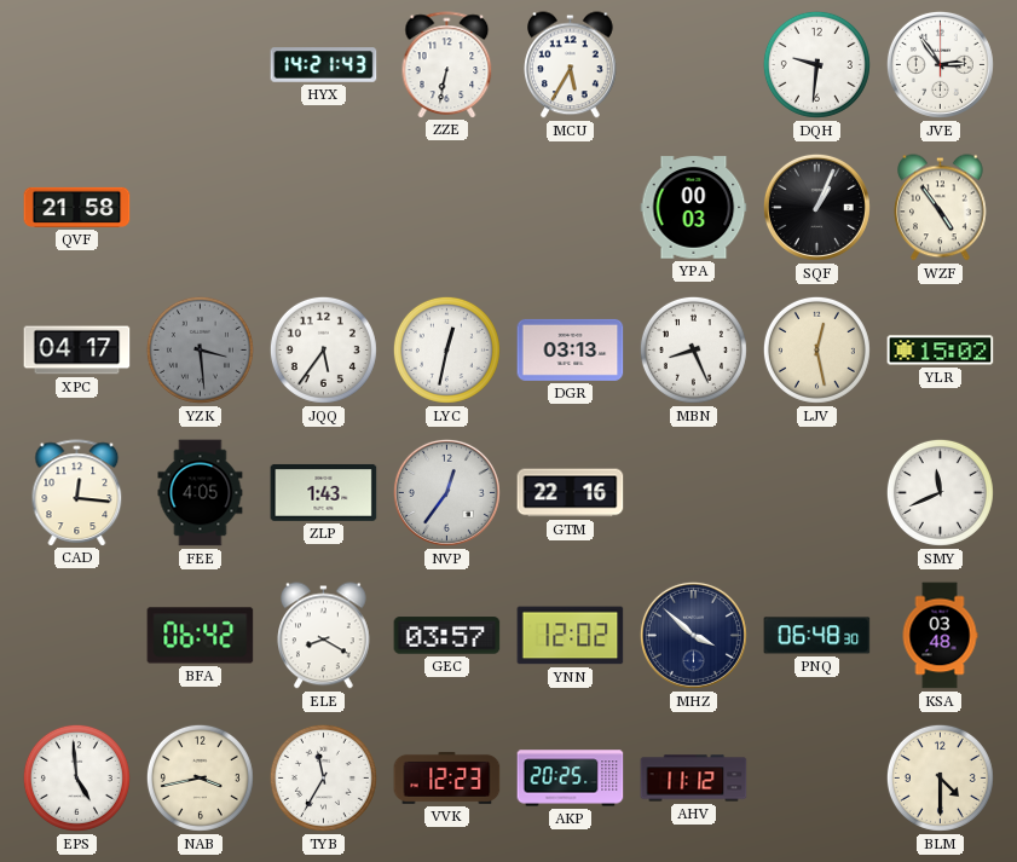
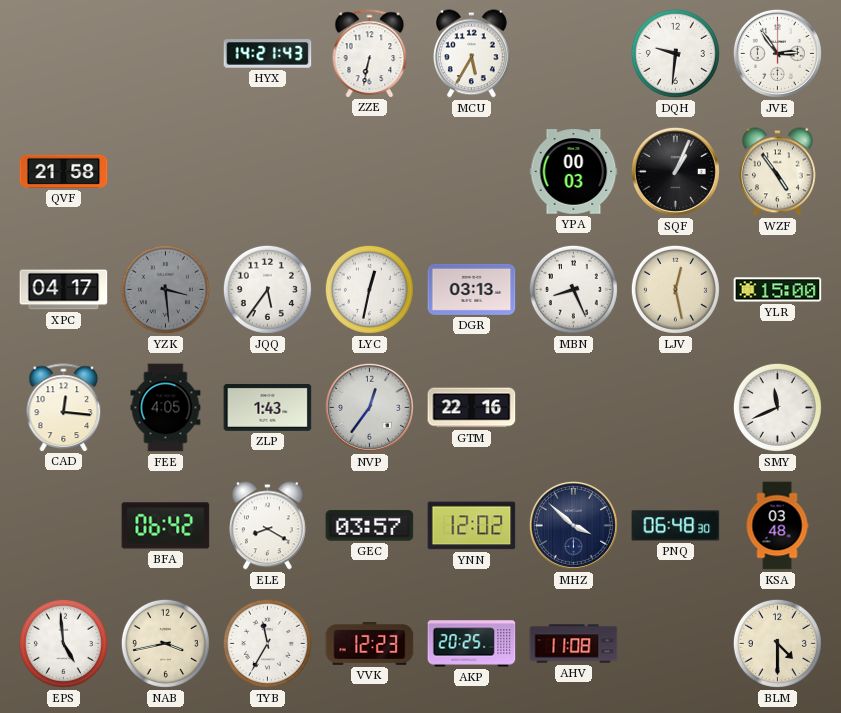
YLR: 15:02 -> 15:00 (778, 290)
AHV: 11:12 -> 11:08 (574, 644)
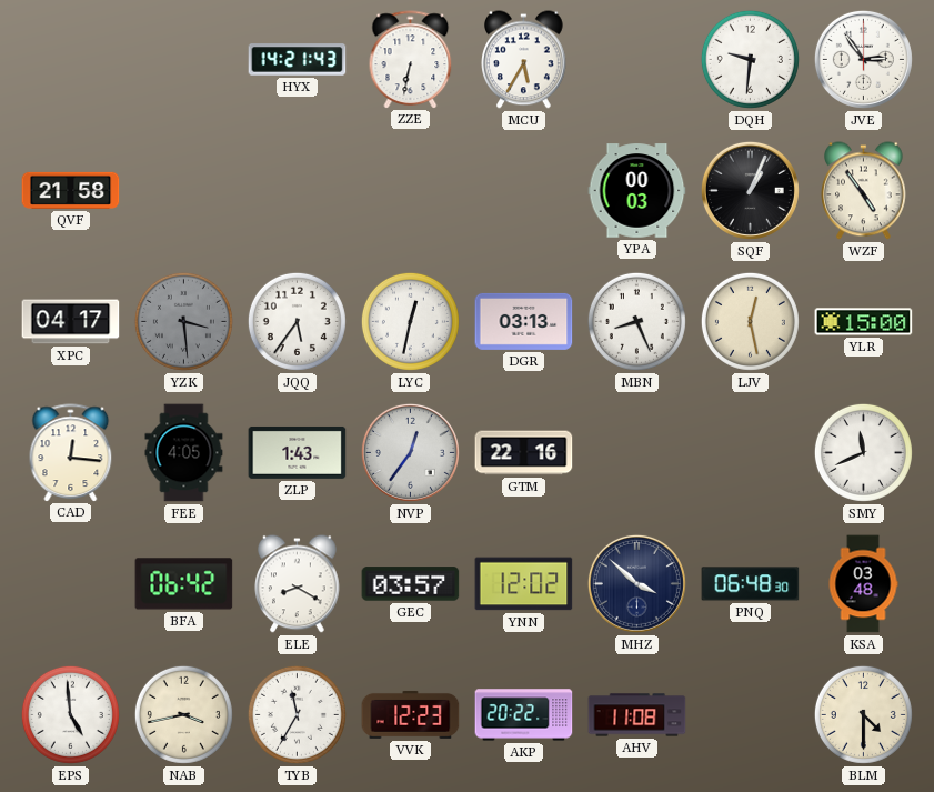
AKP: 20:25 -> 20:22 (524, 715)
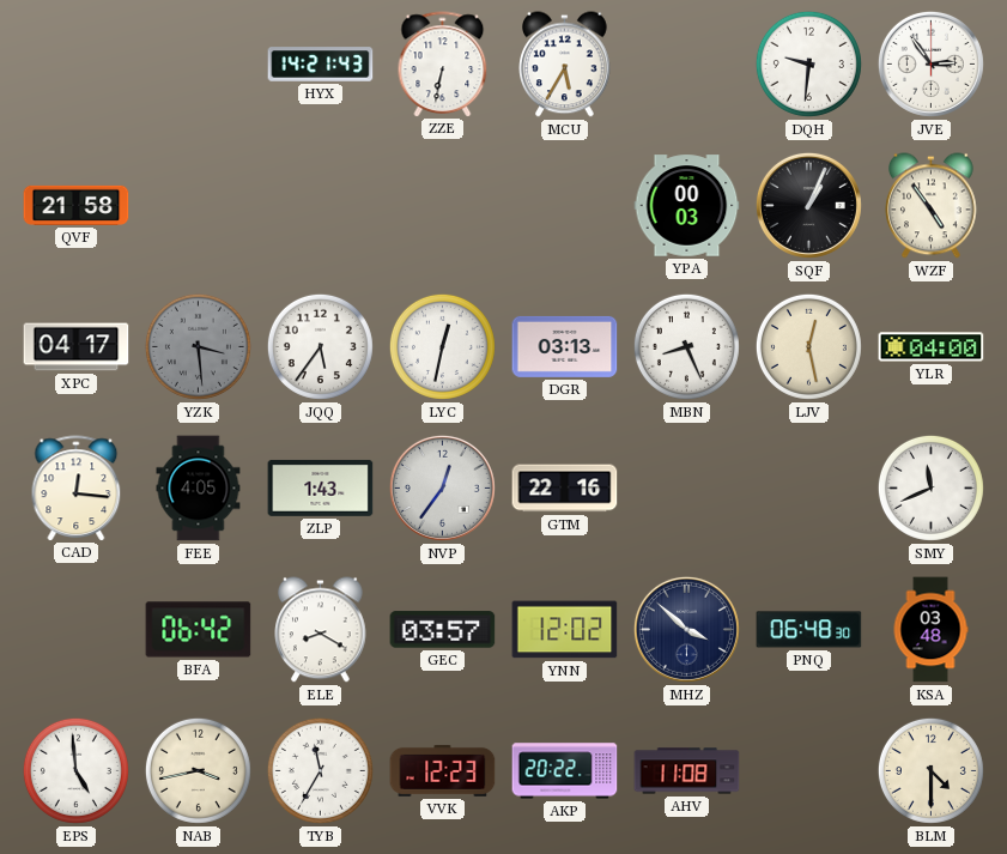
YLR: 15:00 -> 04:00 (932, 347)
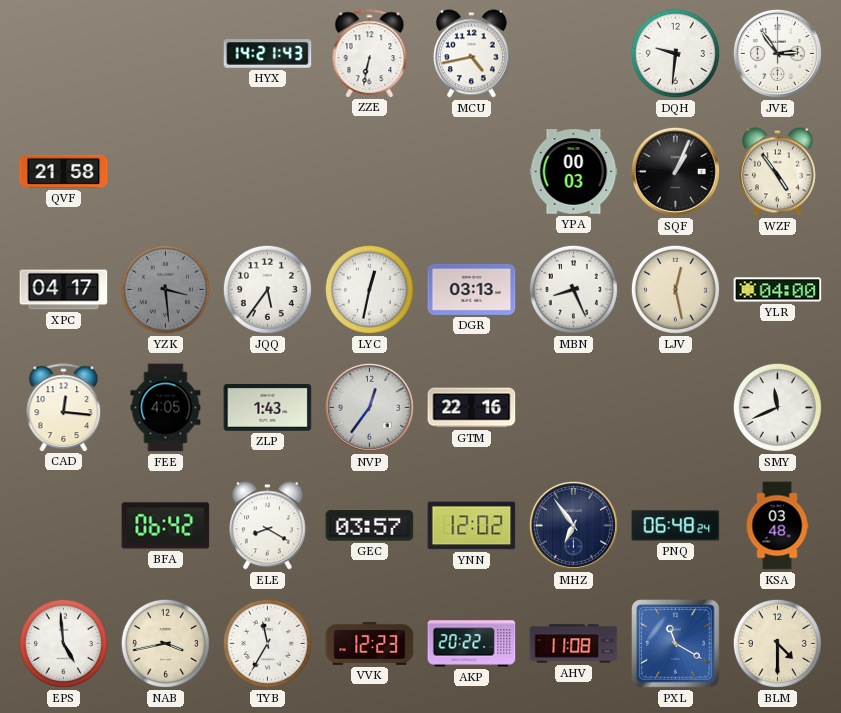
MCU: 5:35 -> 4:43 (472, 54)
MHZ: 3:52 -> 6:54 (573, 525)
PNQ: 06:48:30 -> 06:48:24 (676, 526)
PXL: none -> 11:20 (676, 644)
